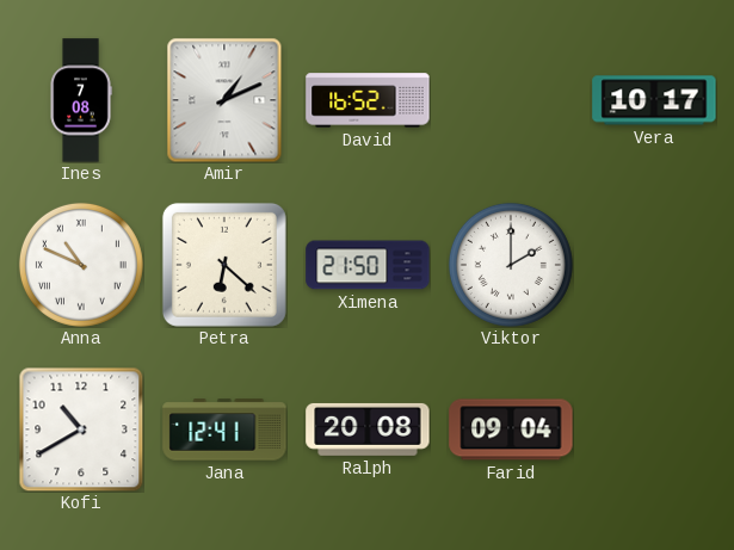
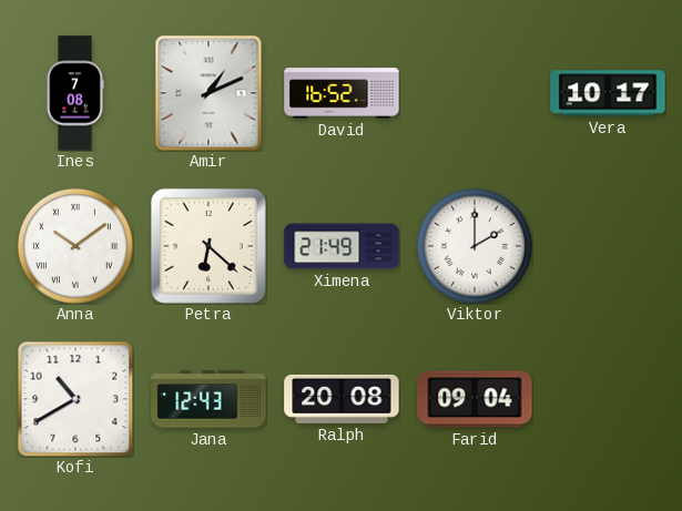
Anna: 10:49 -> 10:09 (75, 246)
Ximena: 21:50 -> 21:49 (342, 246)
Jana: 12:41 -> 12:43 (208, 399)
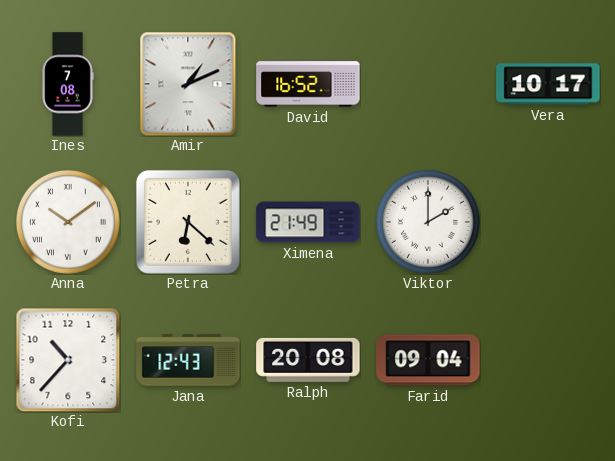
Kofi: 10:40 -> 10:37 (68, 360)
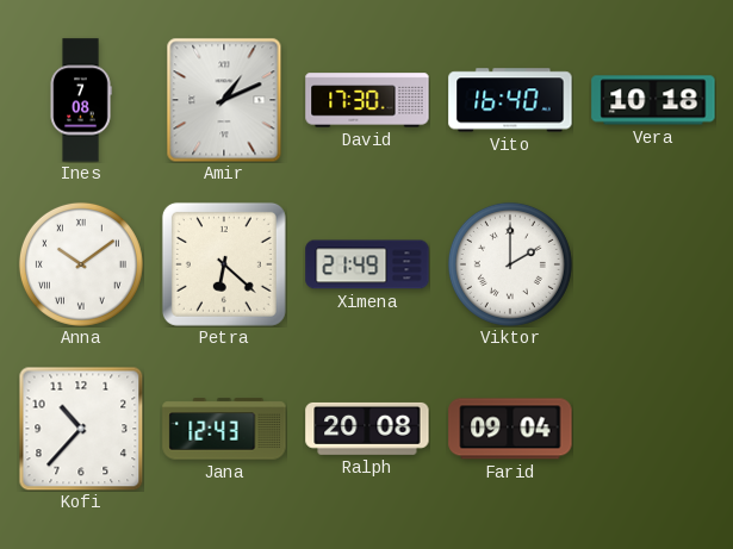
David: 16:52 -> 17:30 (367, 100)
Vito: none -> 16:40 (510, 100)
Vera: 10:17 -> 10:18 (653, 100)
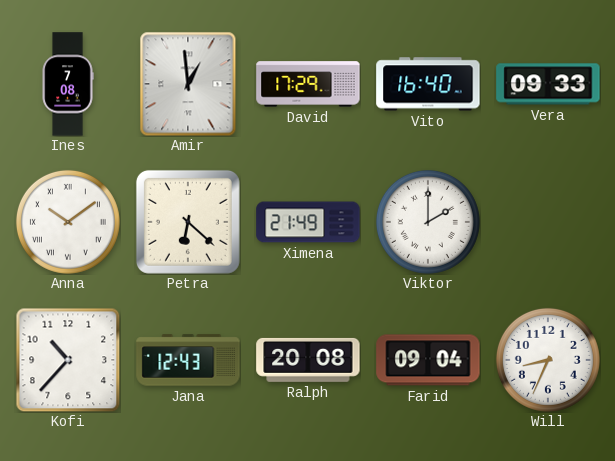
Amir: 1:11 -> 12:59 (188, 84)
David: 17:30 -> 17:29 (308, 84)
Vera: 10:18 -> 09:33 (548, 84)
Will: none -> 8:34 (548, 360)
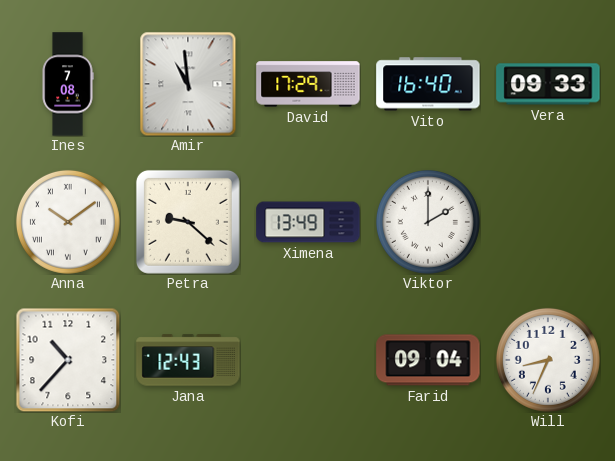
Amir: 12:59 -> 10:59 (188, 84)
Petra: 6:22 -> 9:22 (188, 222)
Ximena: 21:49 -> 13:49 (308, 222)
Ralph: 20:08 -> none (308, 360)
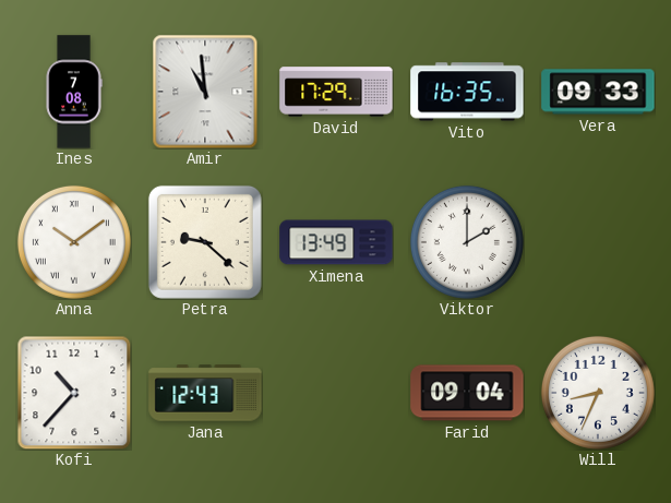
Vito: 16:40 -> 16:35 (467, 92)
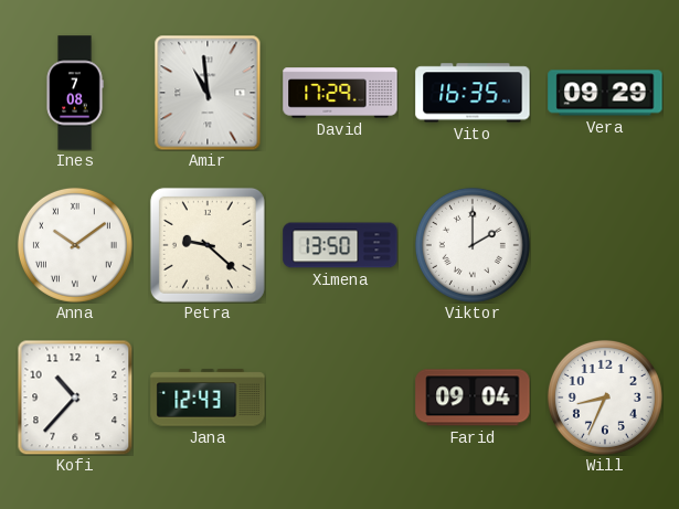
Vera: 09:33 -> 09:29 (605, 93)
Ximena: 13:49 -> 13:50 (340, 245)
